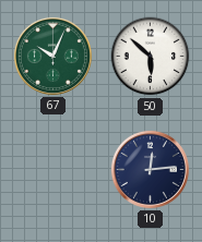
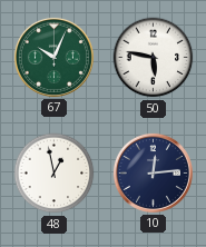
50: 5:52 -> 5:47 (154, 58)
48: none -> 12:58 (55, 174)
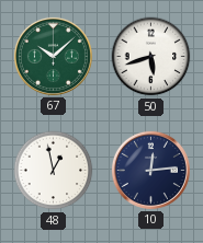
67: 10:04 -> 10:08 (53, 56)
50: 5:47 -> 5:42 (151, 57)
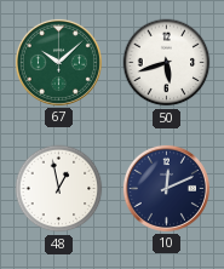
10: 12:14 -> 12:11 (166, 188)
